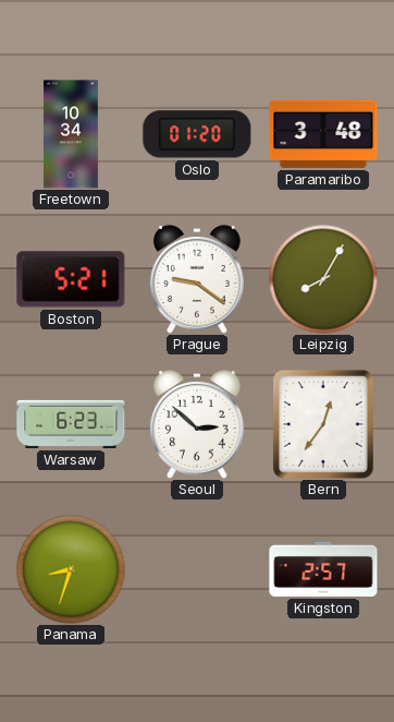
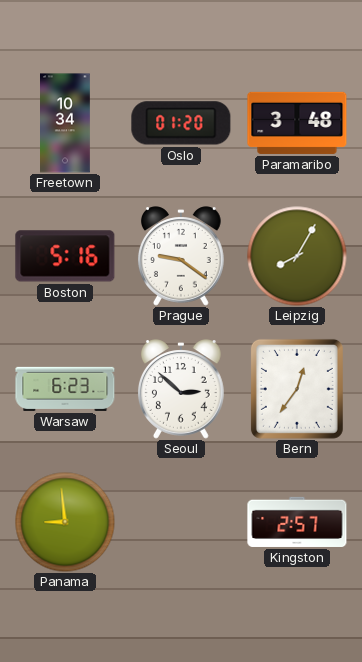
Boston: 5:21 -> 5:16 (65, 256)
Panama: 8:33 -> 8:59 (65, 522)
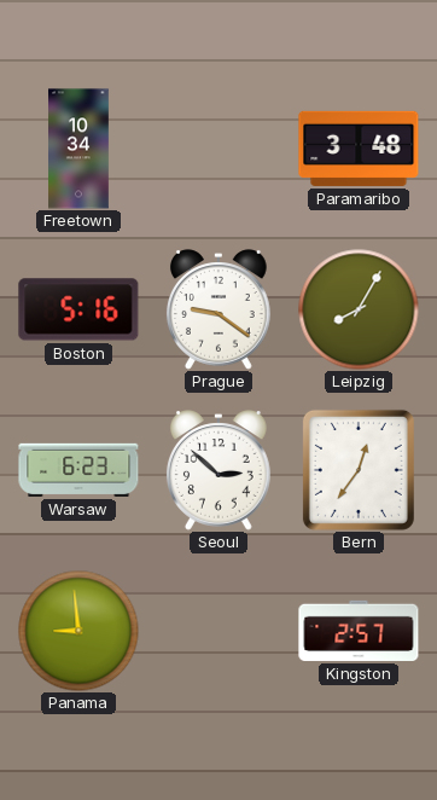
Oslo: 01:20 -> none (181, 123)
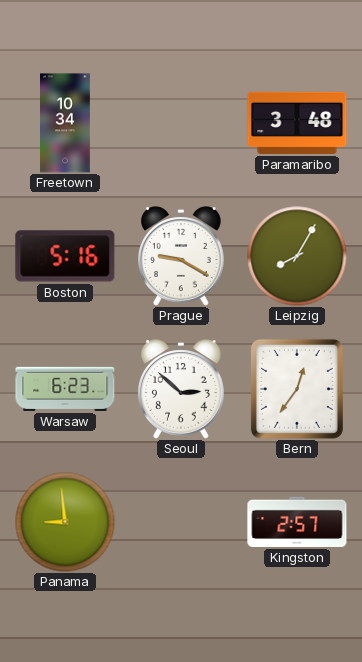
Prague: 9:21 -> 9:20 (181, 256)
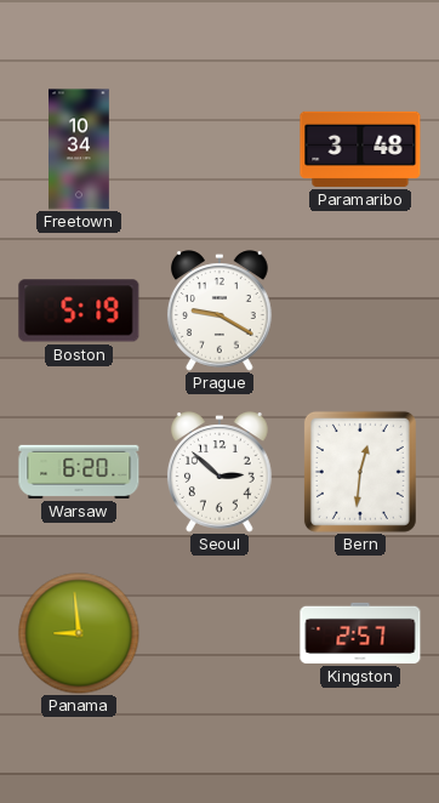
Boston: 5:16 -> 5:19 (79, 311)
Leipzig: 8:05 -> none (297, 256)
Warsaw: 6:23 -> 6:20 (79, 472)
Bern: 12:36 -> 12:31 (360, 472)
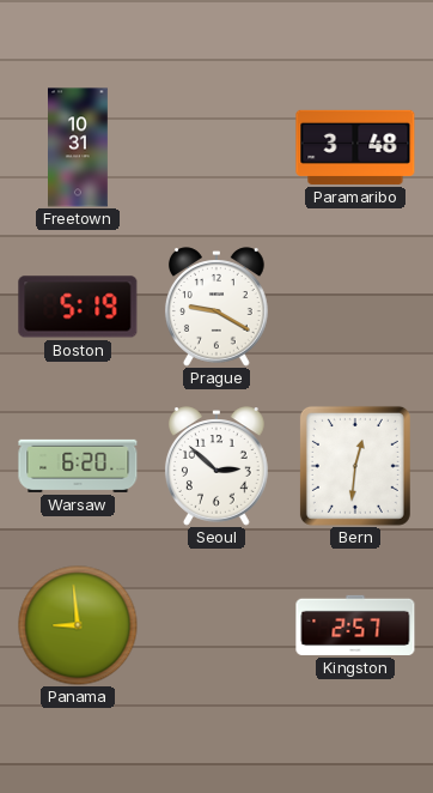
Freetown: 10:34 -> 10:31 (79, 147)
